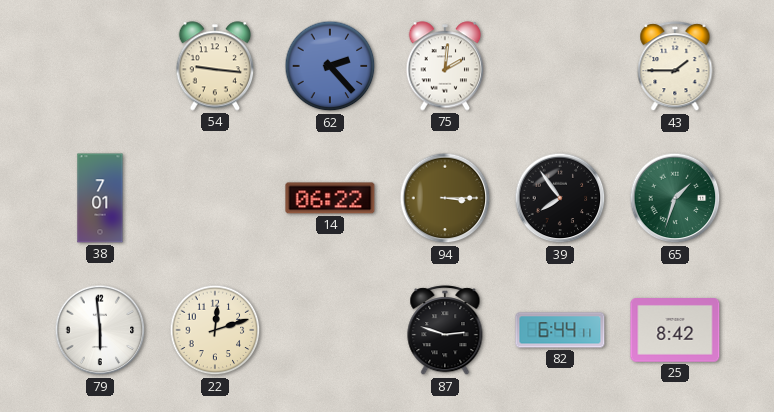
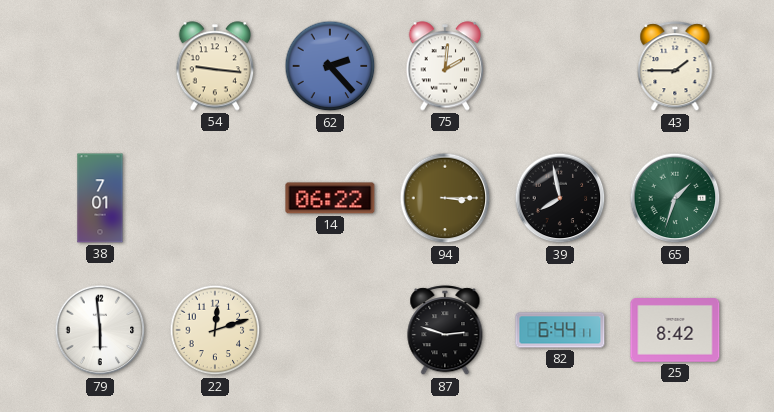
39: 7:54 -> 7:58 (560, 198)
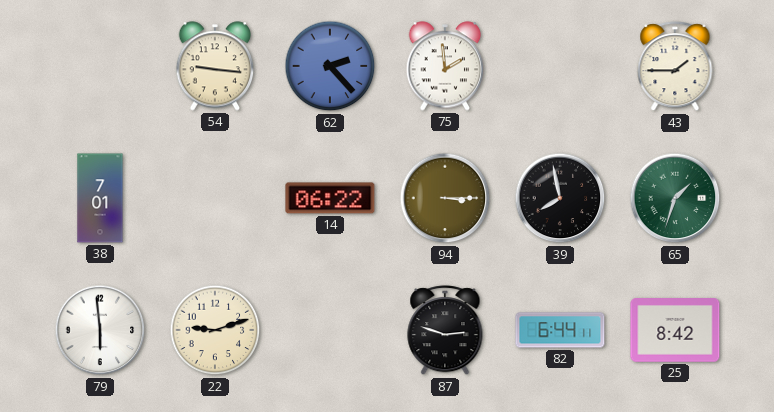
75: 2:01 -> 1:59 (445, 66)
22: 12:12 -> 9:12 (215, 330)
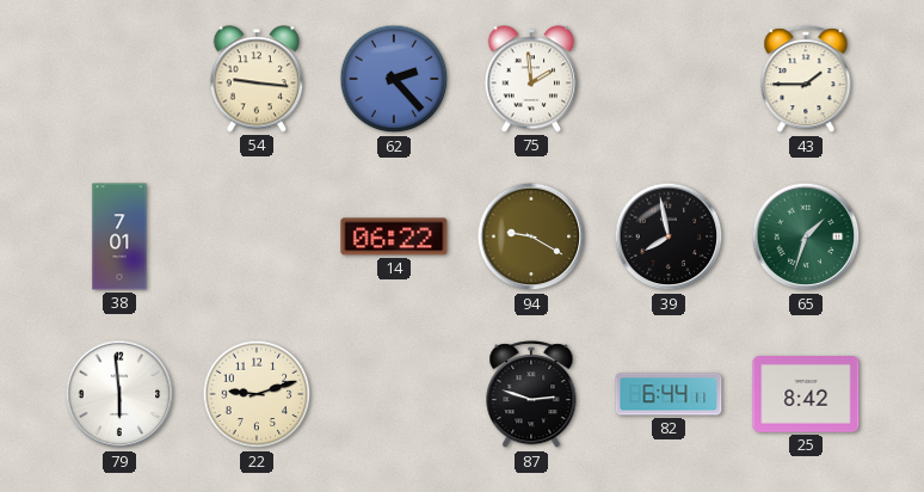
94: 3:15 -> 9:20 (531, 236)
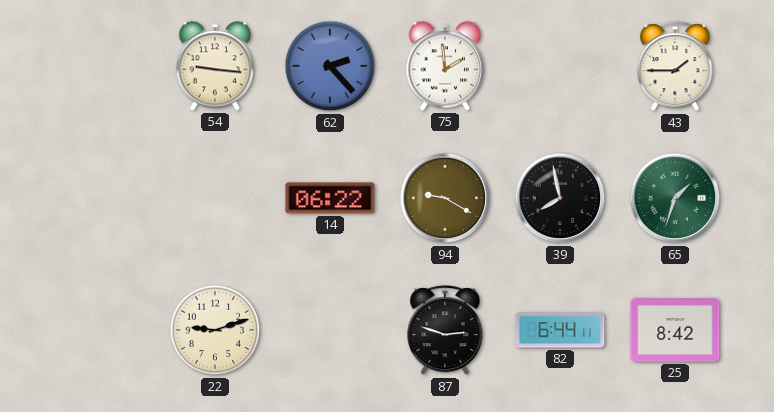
38: 7:01 -> none (119, 236)
79: 5:59 -> none (119, 394)
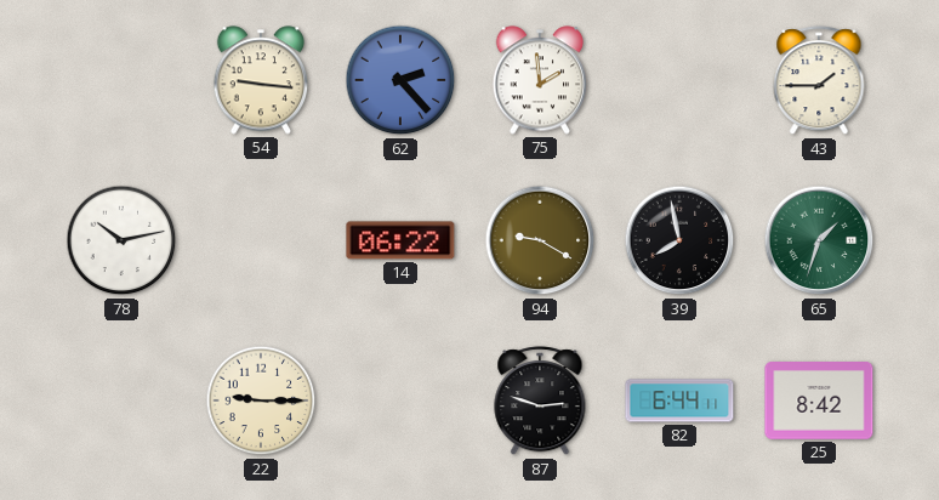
78: none -> 10:13 (121, 240)
22: 9:12 -> 9:15 (261, 400)
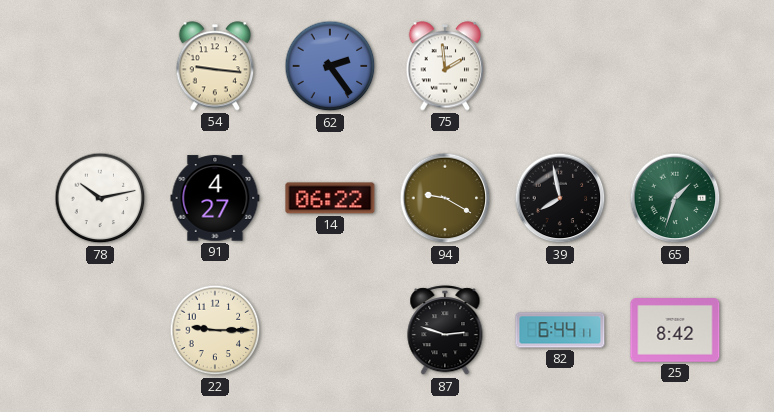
62: 2:23 -> 2:24 (330, 66)
43: 1:45 -> none (819, 81)
91: none -> 4:27 (215, 198)
